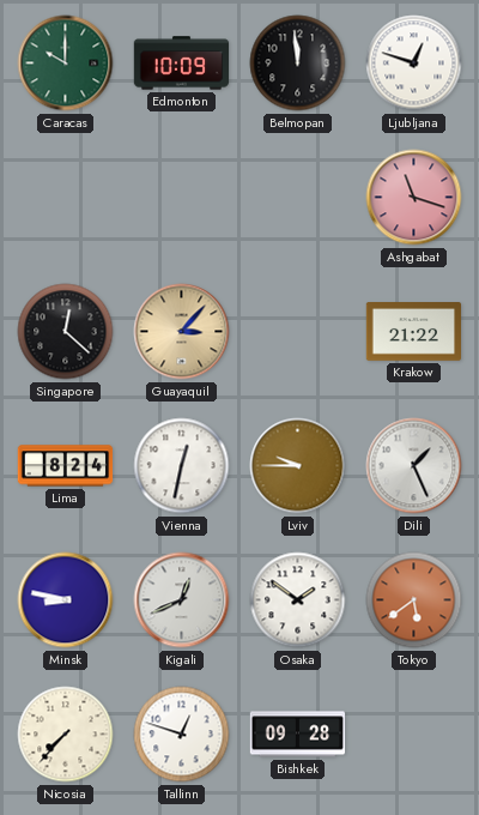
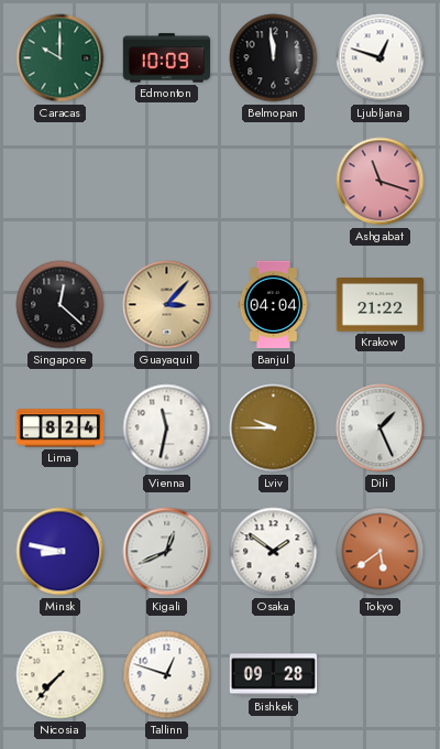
Banjul: none -> 04:04 (274, 305)
Vienna: 12:32 -> 11:32 (167, 428)
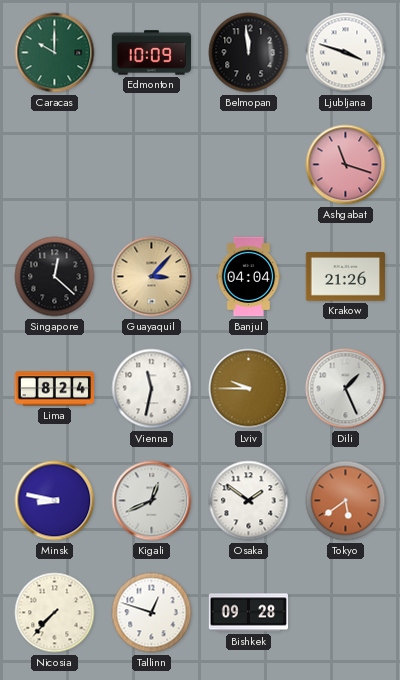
Ljubljana: 12:48 -> 3:48 (346, 53)
Krakow: 21:22 -> 21:26 (345, 277)
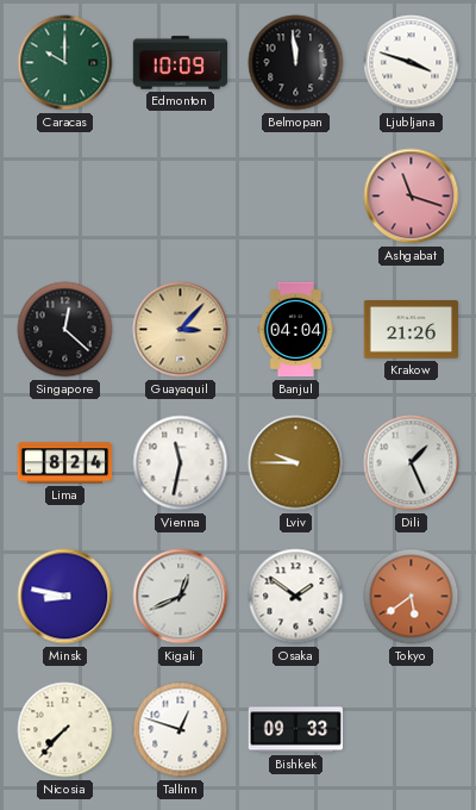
Bishkek: 09:28 -> 09:33 (296, 730)
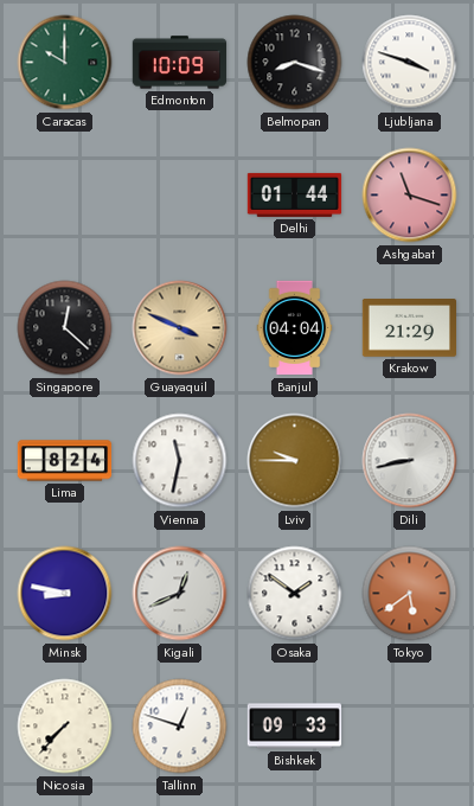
Belmopan: 11:59 -> 8:18 (295, 63)
Delhi: none -> 01:44 (295, 194)
Guayaquil: 3:07 -> 3:49 (180, 328)
Krakow: 21:26 -> 21:29 (409, 328)
Dili: 1:26 -> 8:43 (410, 461)
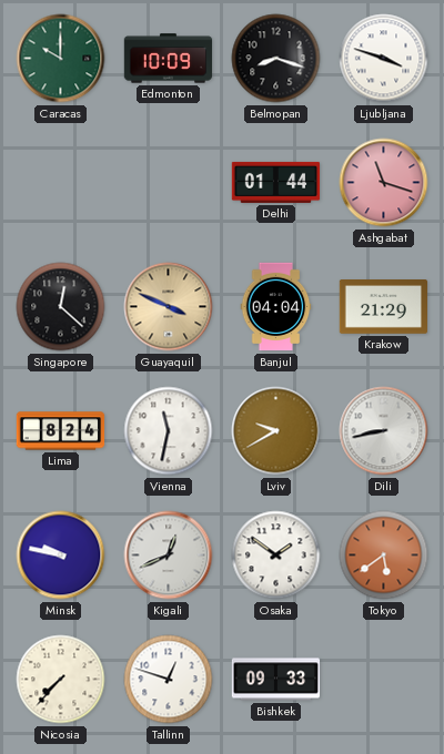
Lviv: 9:45 -> 9:40 (276, 431)
Minsk: 8:47 -> 9:47 (61, 556)
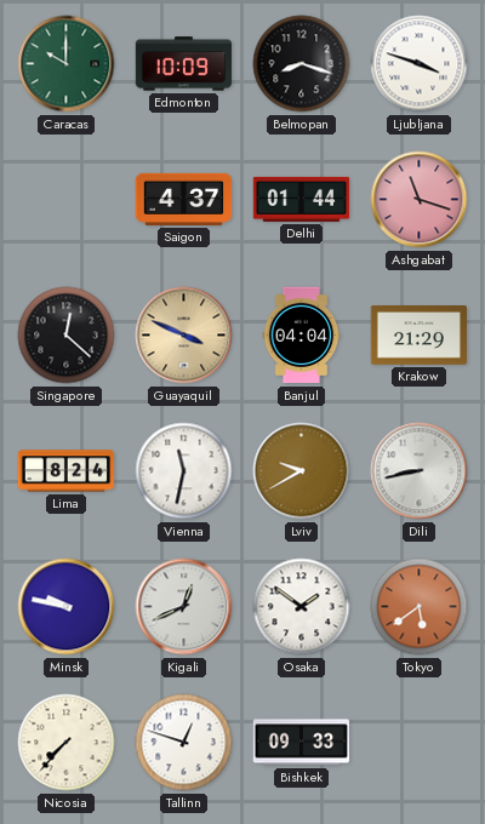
Saigon: none -> 4:37 (184, 199)
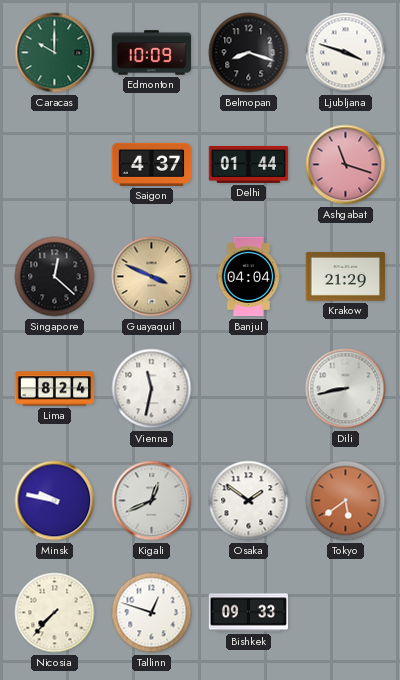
Lviv: 9:40 -> none (302, 471)
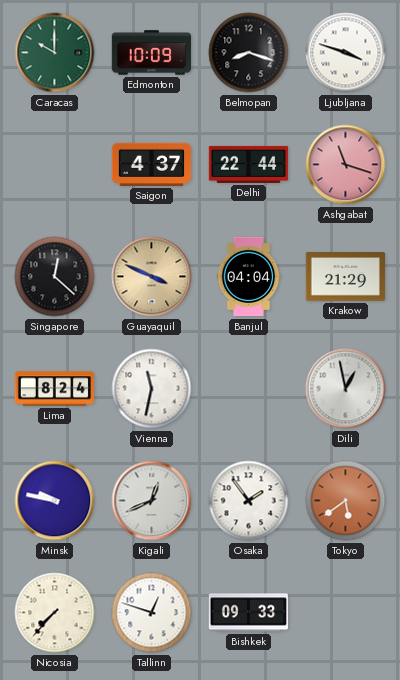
Delhi: 01:44 -> 22:44 (249, 164)
Dili: 8:43 -> 12:58 (346, 389)
Osaka: 1:51 -> 1:54 (249, 501)
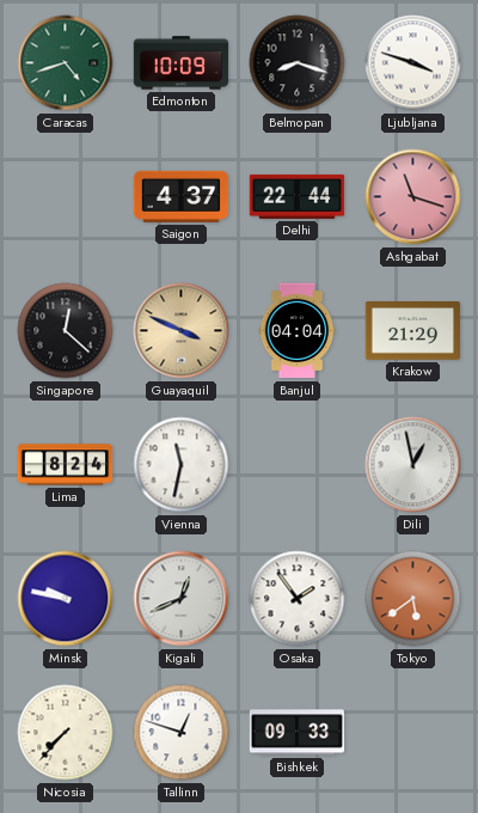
Caracas: 10:00 -> 4:42 (66, 63)
